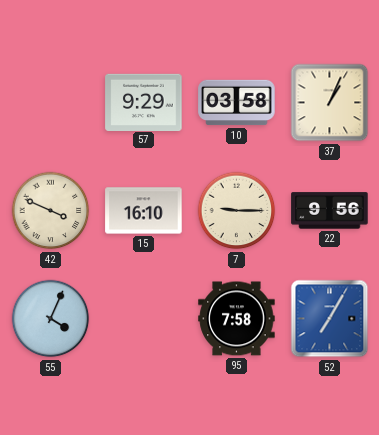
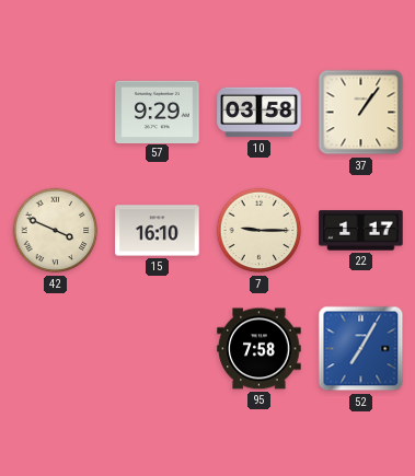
37: 1:04 -> 1:06 (361, 113)
22: 9:56 -> 1:17 (361, 231)
55: 4:04 -> none (51, 319)
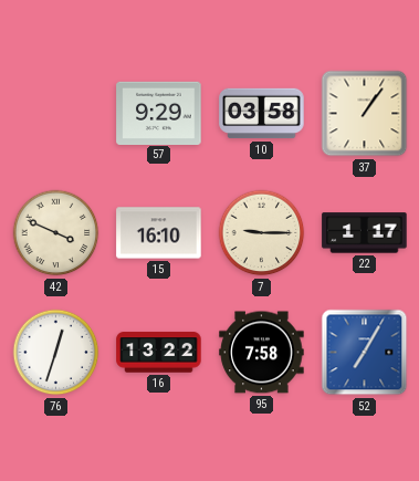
76: none -> 12:33 (56, 353)
16: none -> 13:22 (159, 353)
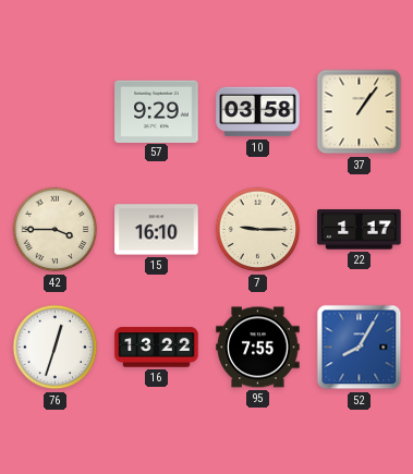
42: 3:49 -> 3:45 (56, 230)
95: 7:58 -> 7:55 (258, 348)
52: 7:05 -> 8:05 (360, 348)
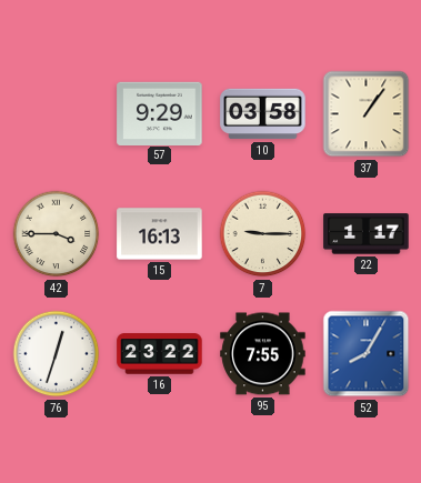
15: 16:10 -> 16:13 (160, 234)
16: 13:22 -> 23:22 (160, 354)
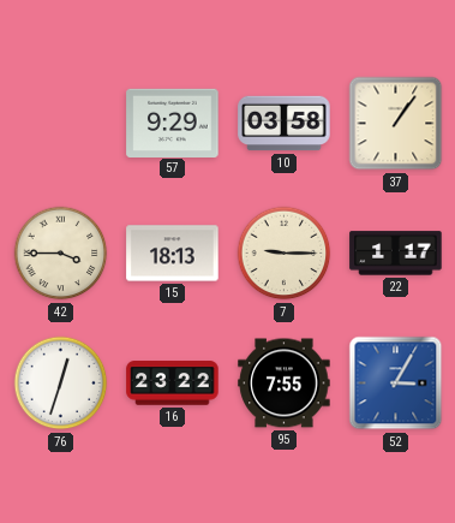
15: 16:13 -> 18:13 (173, 254)
52: 8:05 -> 3:05 (396, 384)
